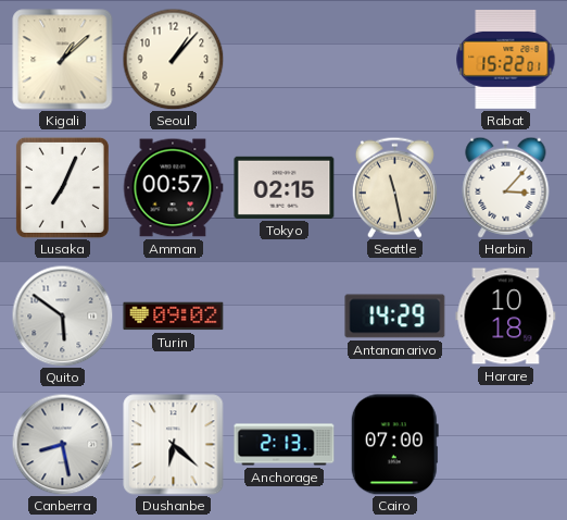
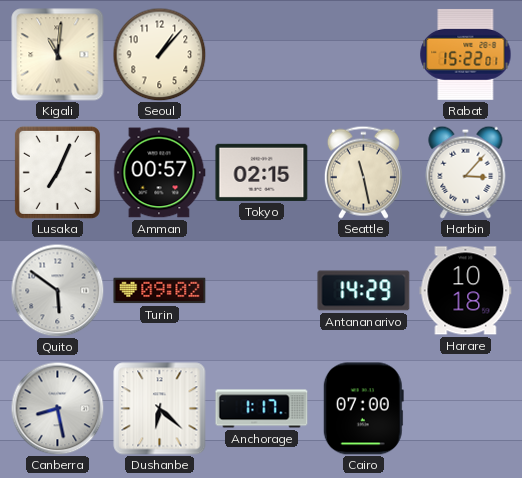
Kigali: 1:08 -> 11:01 (58, 55)
Anchorage: 2:13 -> 1:17 (262, 409)
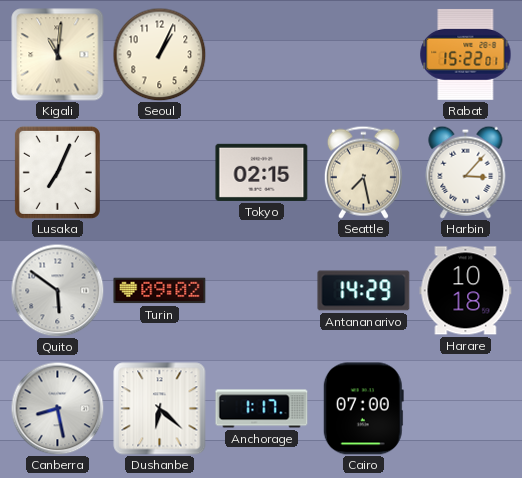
Seoul: 1:07 -> 1:04 (159, 54)
Amman: 00:57 -> none (159, 173)
Seattle: 11:28 -> 7:28 (363, 172)
